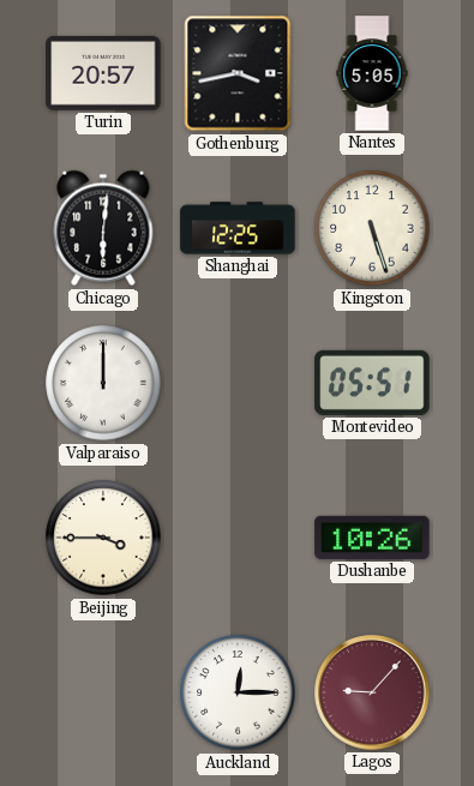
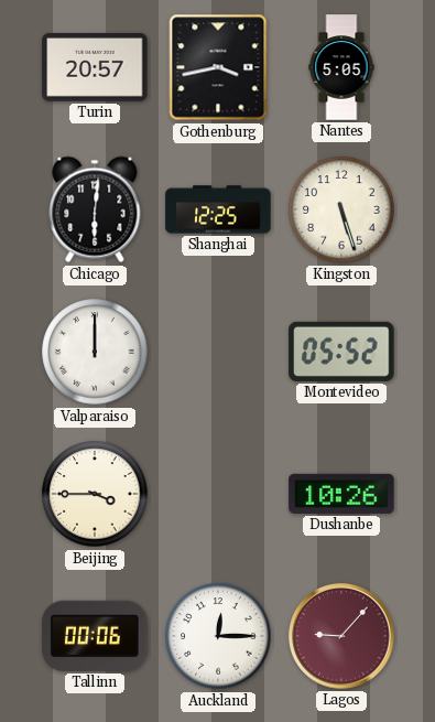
Montevideo: 05:51 -> 05:52 (341, 352)
Tallinn: none -> 00:06 (95, 636)
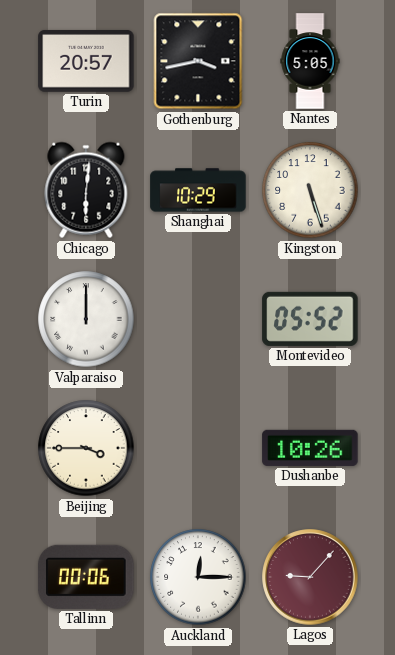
Shanghai: 12:25 -> 10:29 (198, 190)
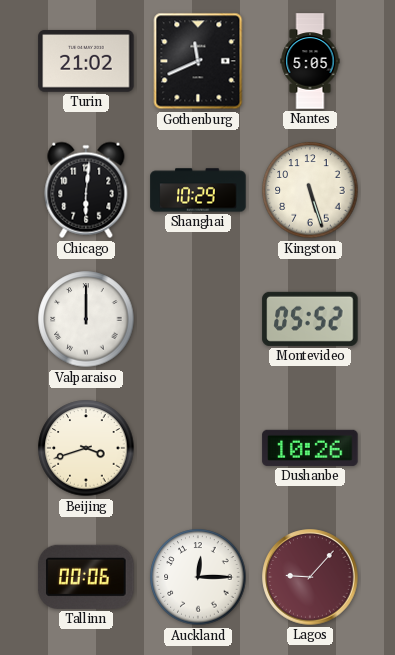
Turin: 20:57 -> 21:02 (86, 61)
Gothenburg: 3:43 -> 11:41 (198, 61)
Beijing: 3:45 -> 3:42 (86, 448)
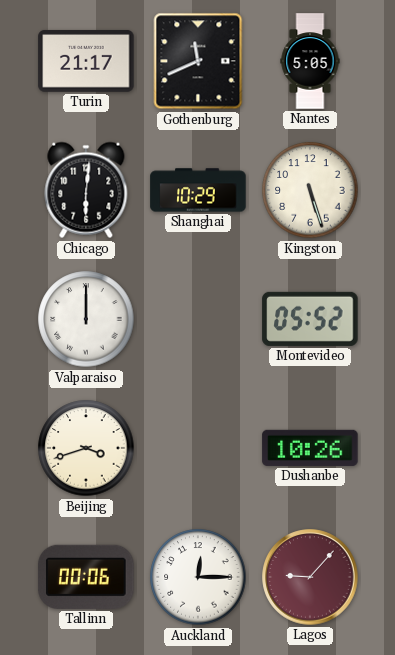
Turin: 21:02 -> 21:17 (86, 61)
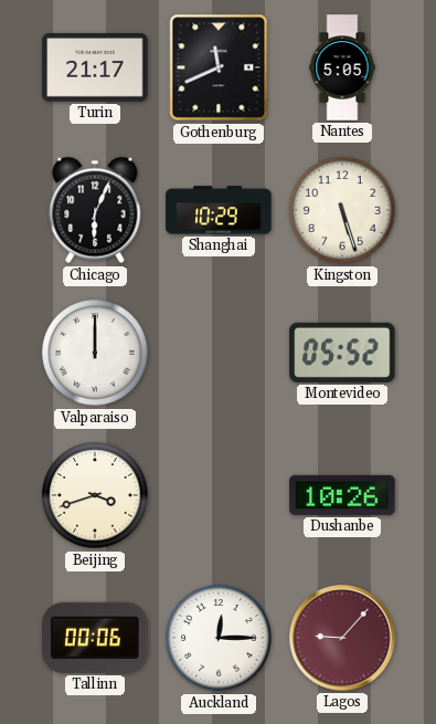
Chicago: 6:01 -> 6:04 (95, 210)
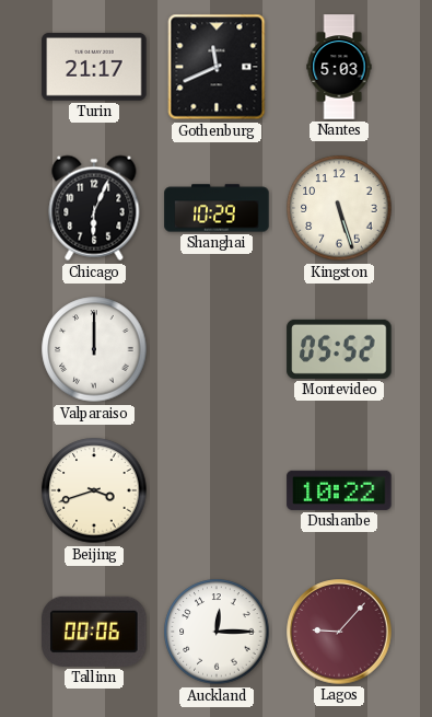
Nantes: 5:05 -> 5:03 (339, 67)
Dushanbe: 10:26 -> 10:22 (339, 490)
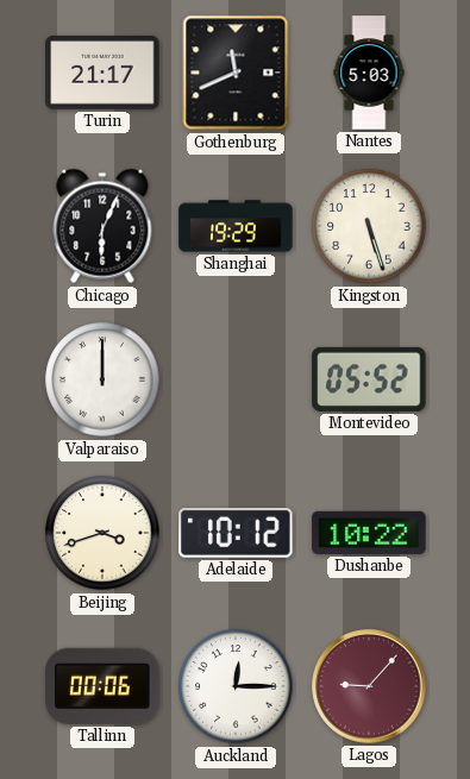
Shanghai: 10:29 -> 19:29 (236, 226)
Adelaide: none -> 10:12 (236, 534)
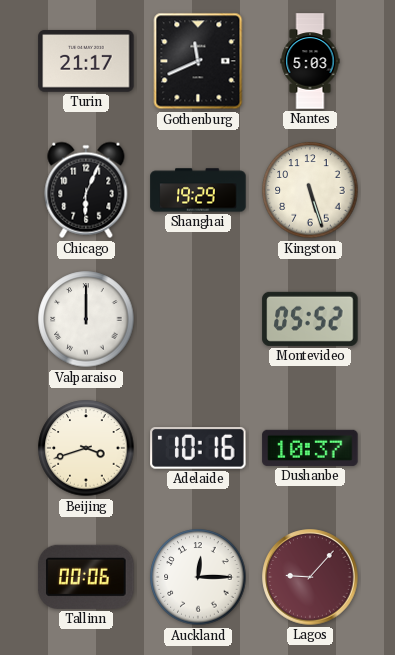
Adelaide: 10:12 -> 10:16 (198, 449)
Dushanbe: 10:22 -> 10:37 (310, 448)
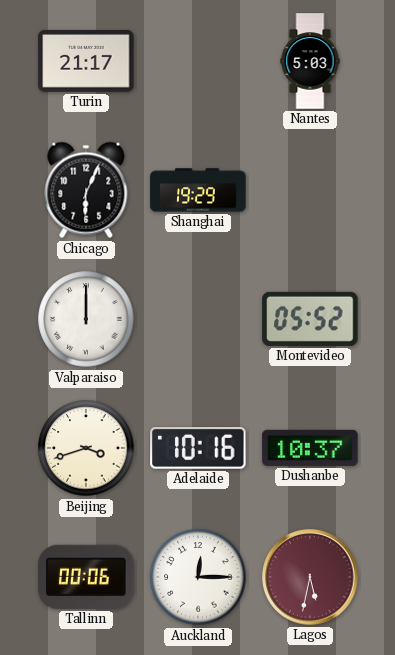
Gothenburg: 11:41 -> none (198, 61)
Kingston: 5:27 -> none (310, 190)
Lagos: 9:07 -> 5:32 (310, 577)
